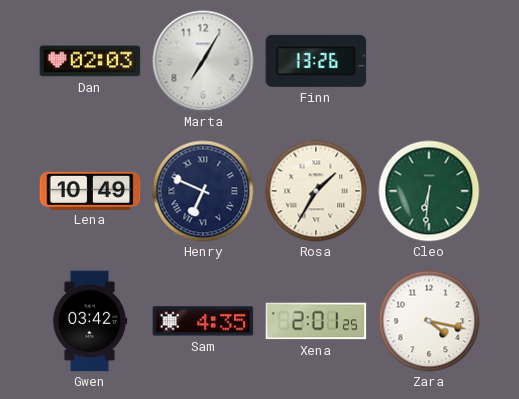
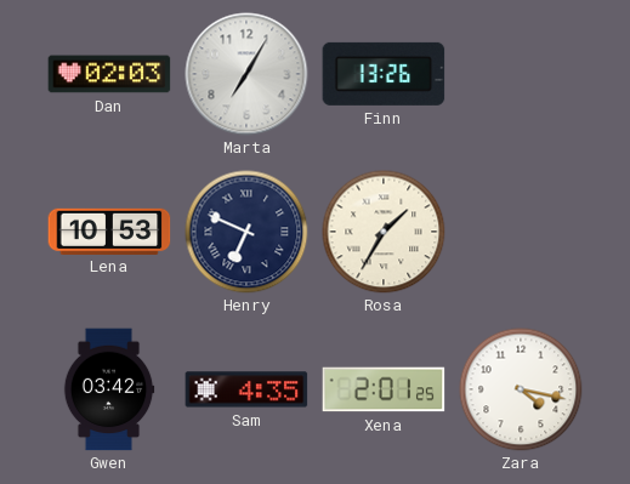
Lena: 10:49 -> 10:53 (109, 230)
Cleo: 6:31 -> none (429, 191)
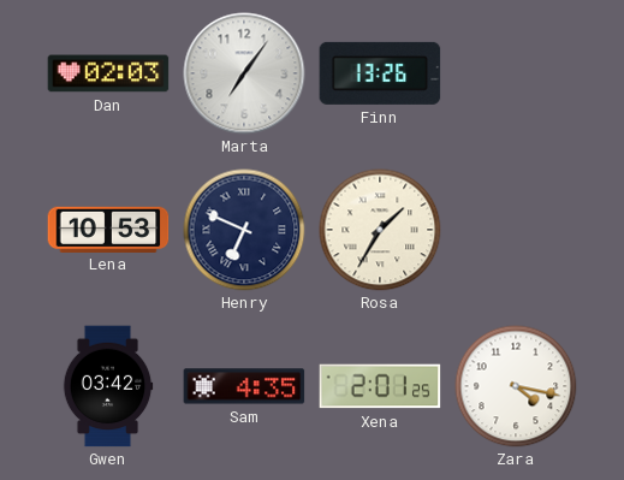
Marta: 7:05 -> 7:06 (244, 73)
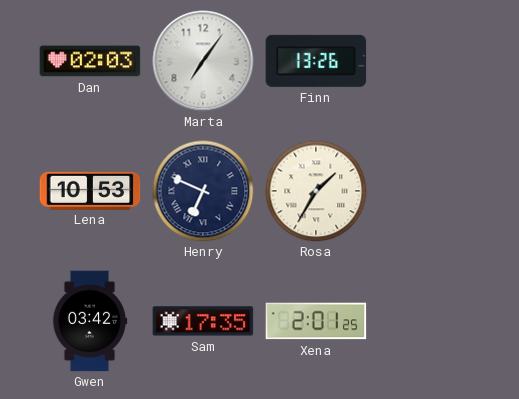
Sam: 4:35 -> 17:35 (203, 321)
Zara: 4:17 -> none (516, 386)
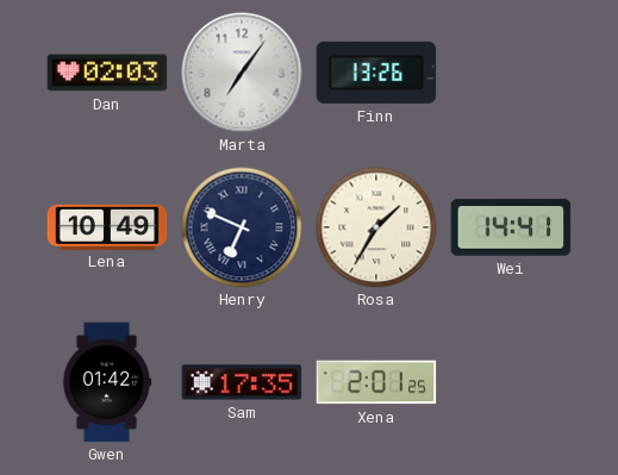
Lena: 10:53 -> 10:49 (107, 226)
Wei: none -> 14:41 (511, 227)
Gwen: 03:42 -> 01:42 (107, 382)
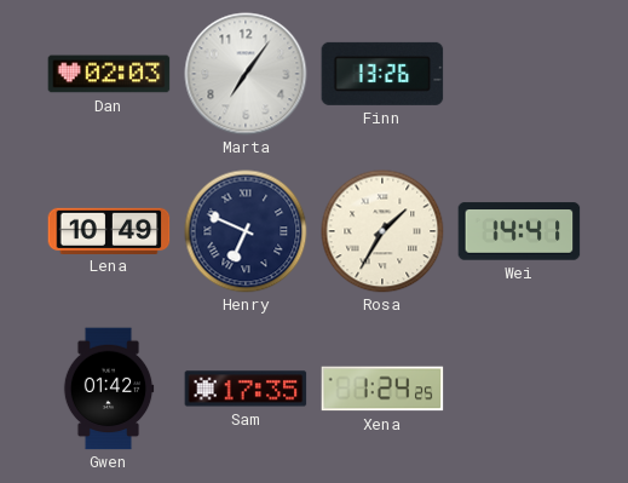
Xena: 2:01 -> 1:24 (382, 389)
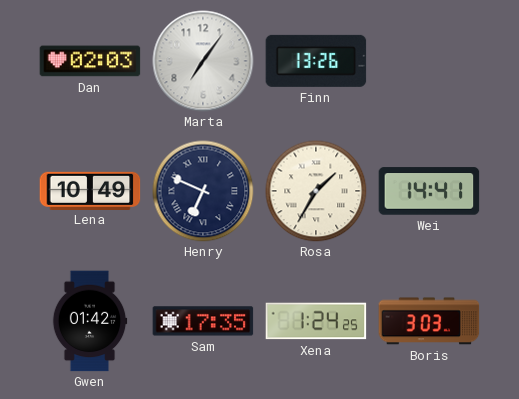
Boris: none -> 3:03 (429, 321)
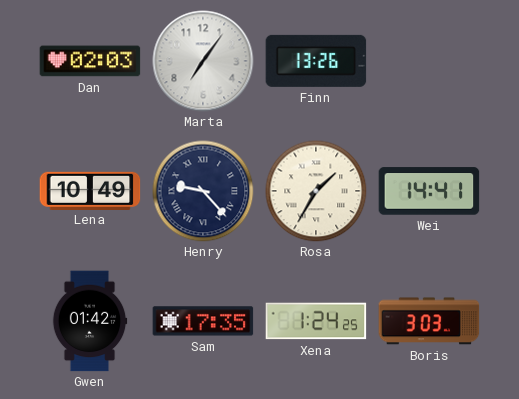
Henry: 6:49 -> 9:23 (203, 191)
